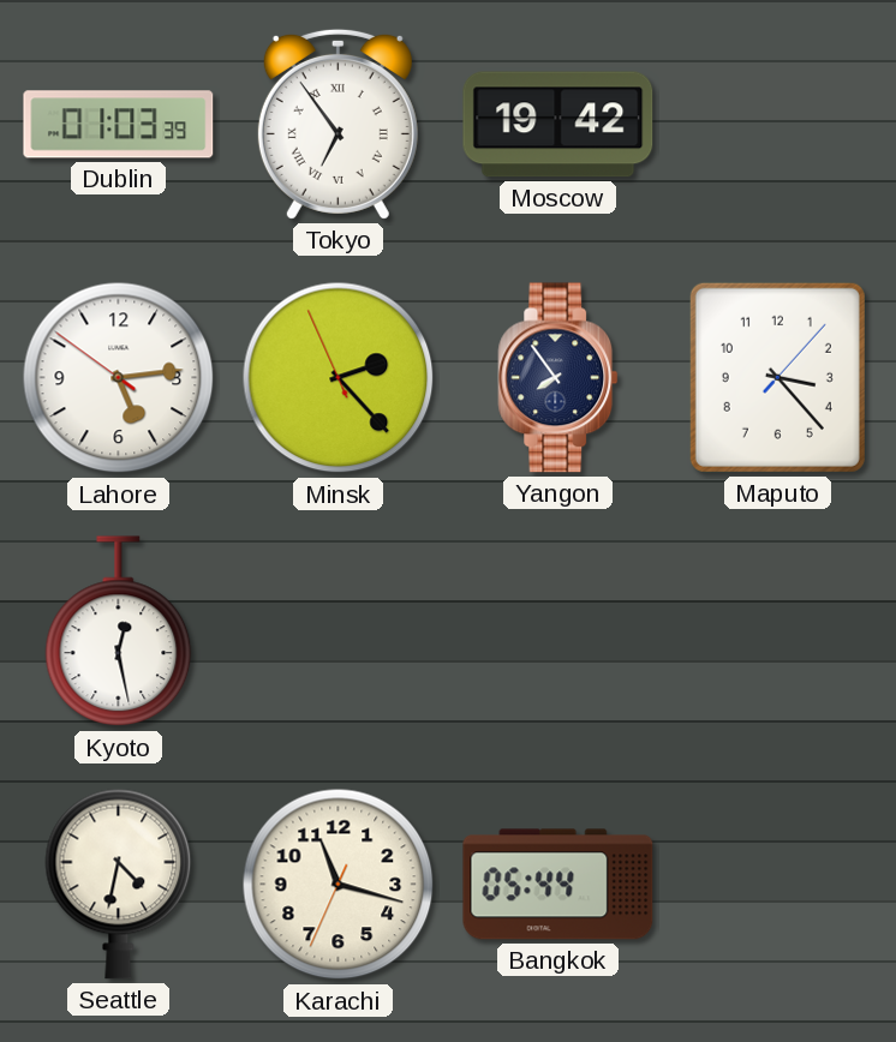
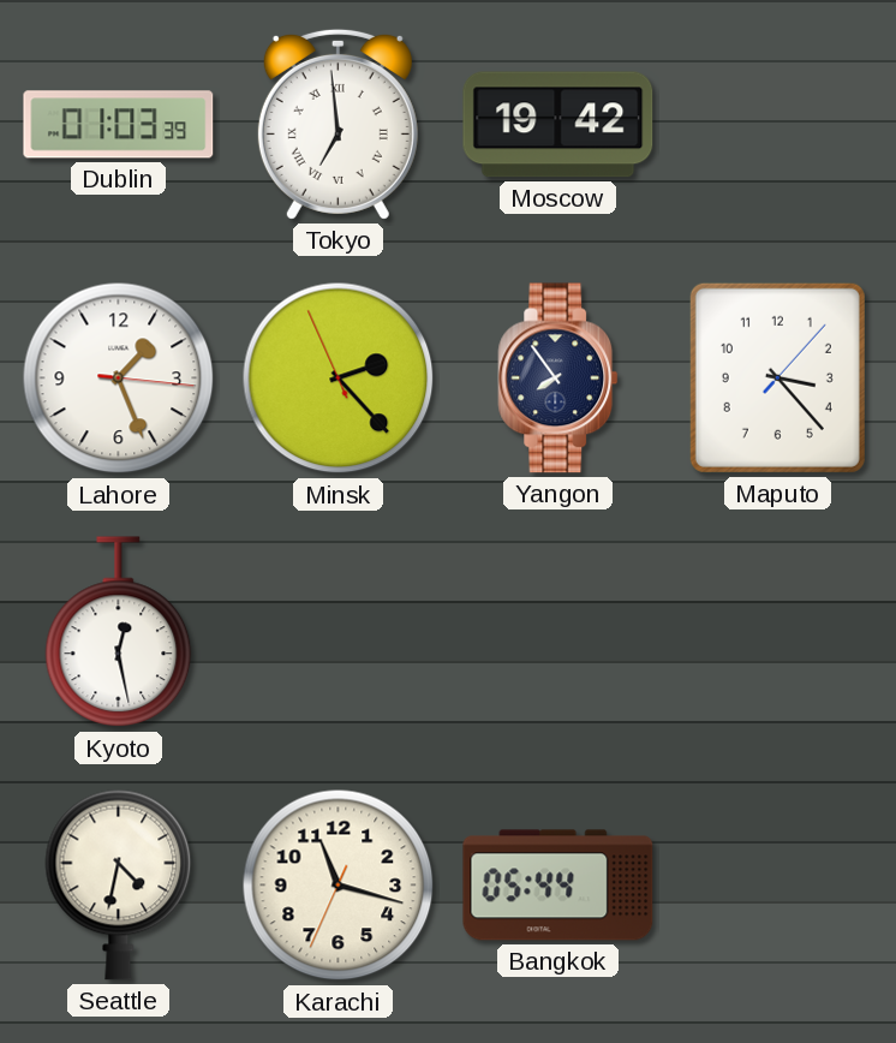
Tokyo: 6:54 -> 6:59 (338, 124)
Lahore: 5:13 -> 1:26 (119, 379)
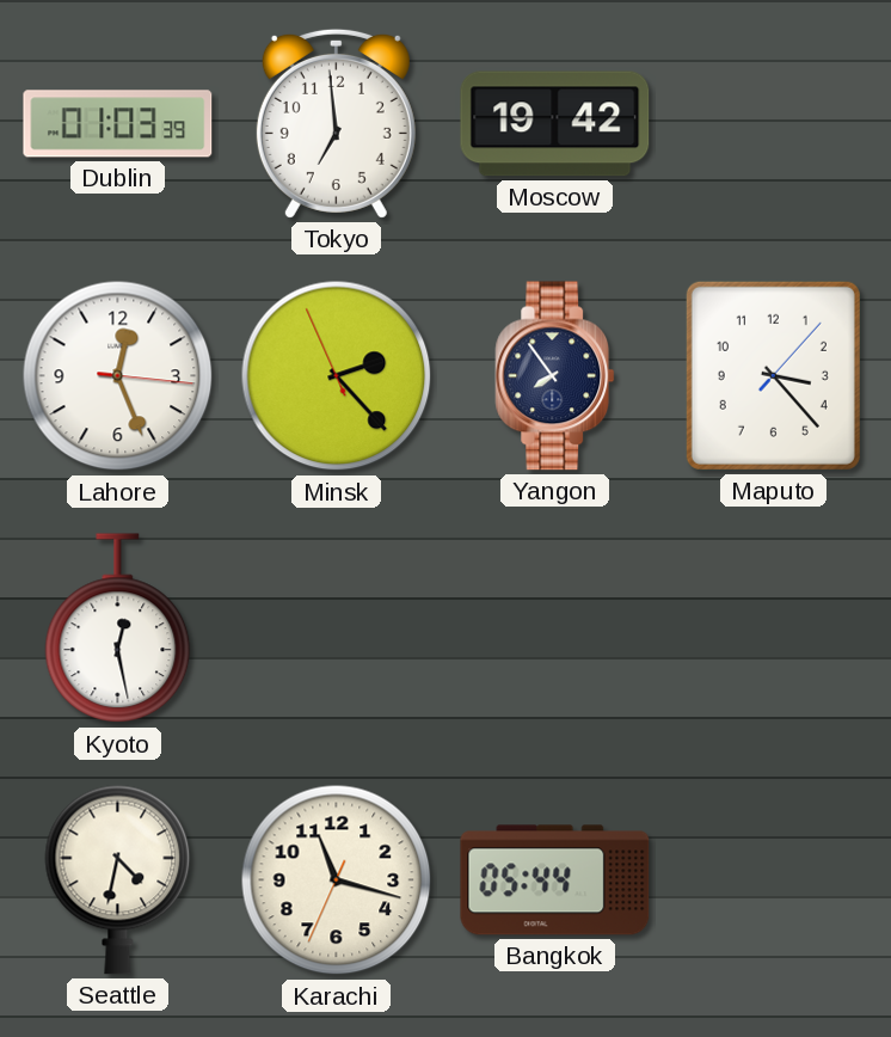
Tokyo numerals: Roman -> Arabic (336, 123)
Lahore: 1:26 -> 12:26 (118, 376)
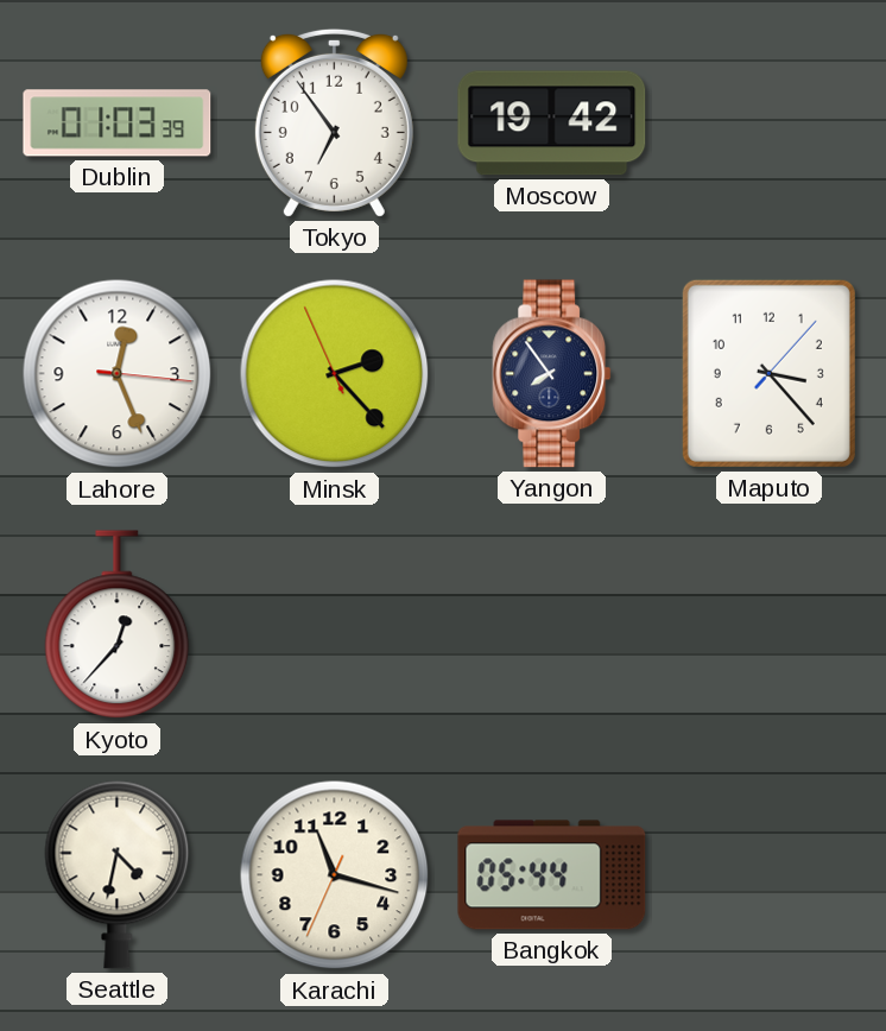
Tokyo: 6:59 -> 6:54 (334, 122)
Kyoto: 12:28 -> 12:37 (118, 625)
